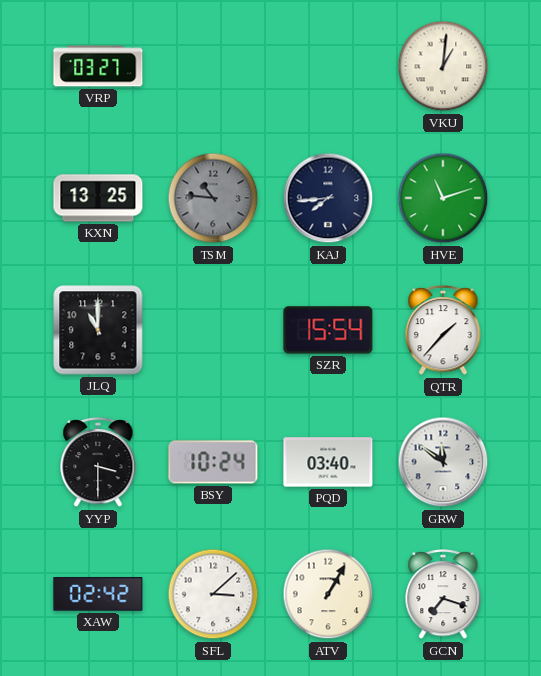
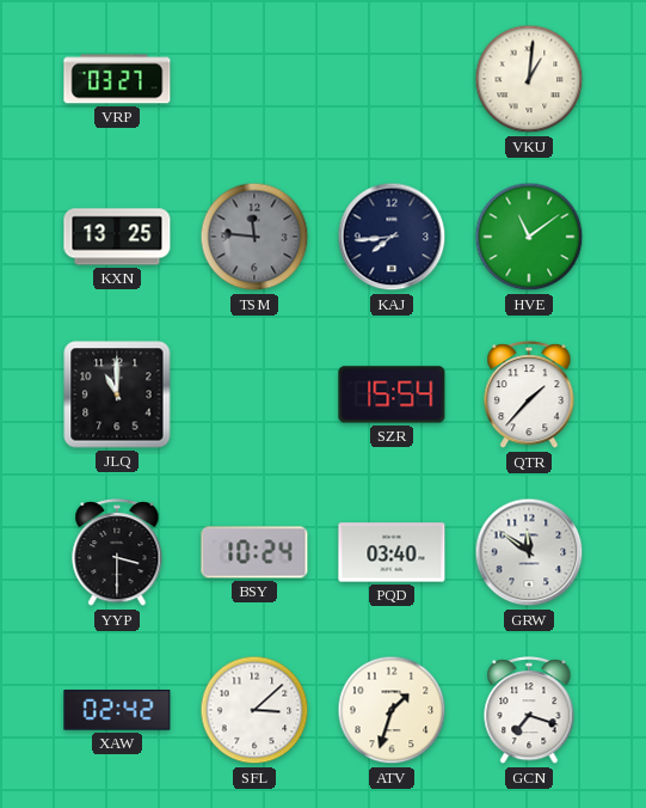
TSM: 10:46 -> 11:46 (254, 237)
HVE: 11:12 -> 11:09 (529, 237)
ATV: 1:05 -> 1:33 (392, 710)
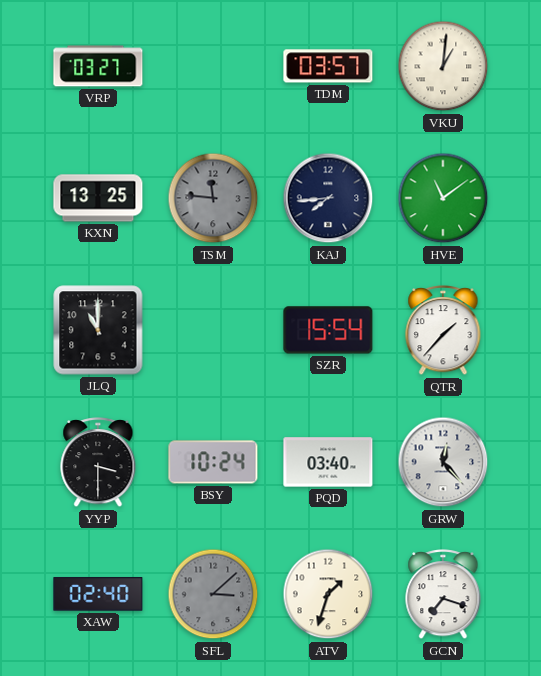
TDM: none -> 03:57 (328, 66)
GRW: 11:51 -> 12:23 (443, 462)
XAW: 02:42 -> 02:40 (98, 594)
SFL dial: white -> grey (213, 594)
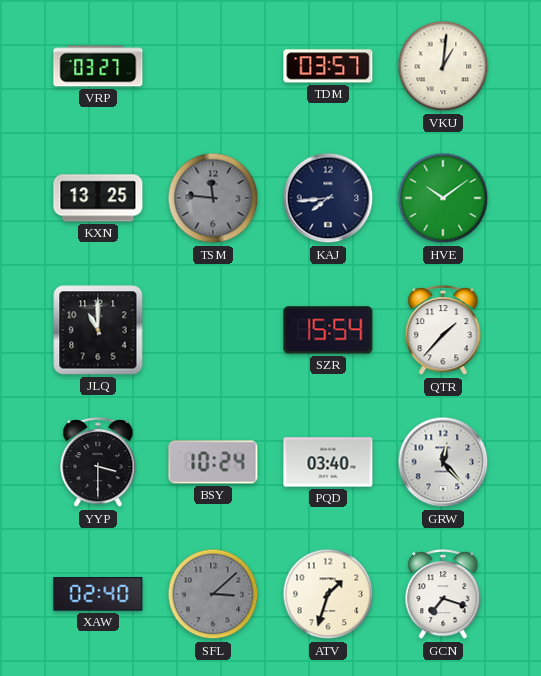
HVE: 11:09 -> 10:09 (443, 198)
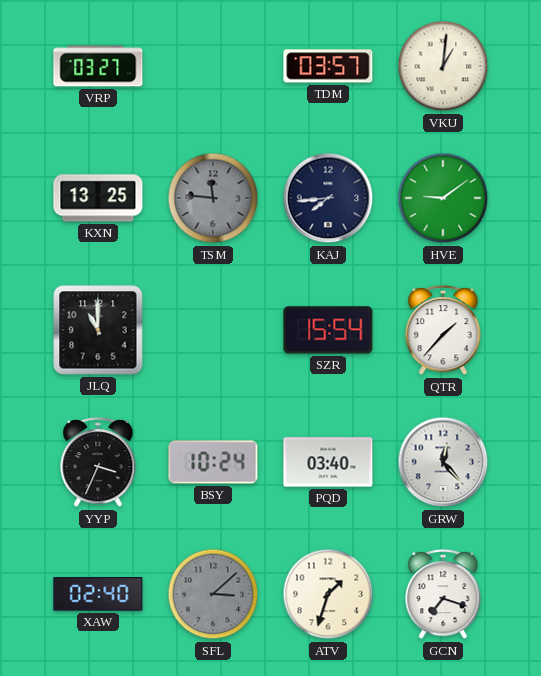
HVE: 10:09 -> 9:09 (443, 198)
YYP: 3:30 -> 3:34 (98, 463)
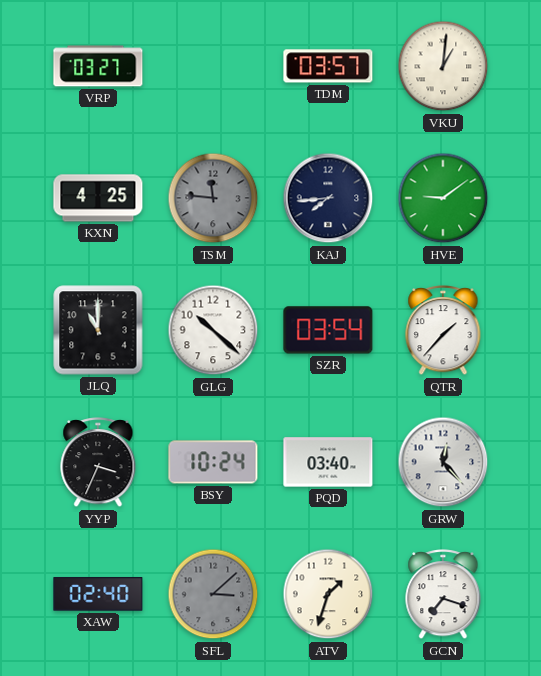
KXN: 13:25 -> 4:25 (98, 198)
GLG: none -> 10:22 (213, 330)
SZR: 15:54 -> 03:54 (328, 330)
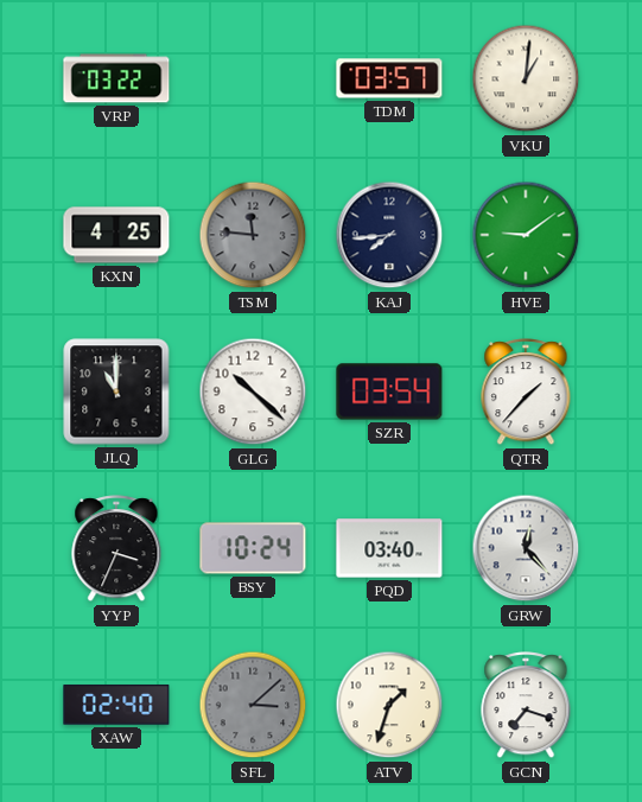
VRP: 03:27 -> 03:22 (116, 78)
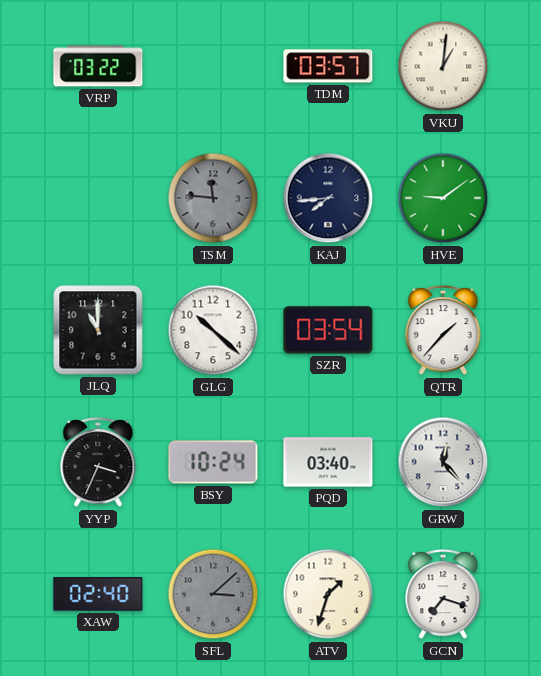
KXN: 4:25 -> none (116, 235)
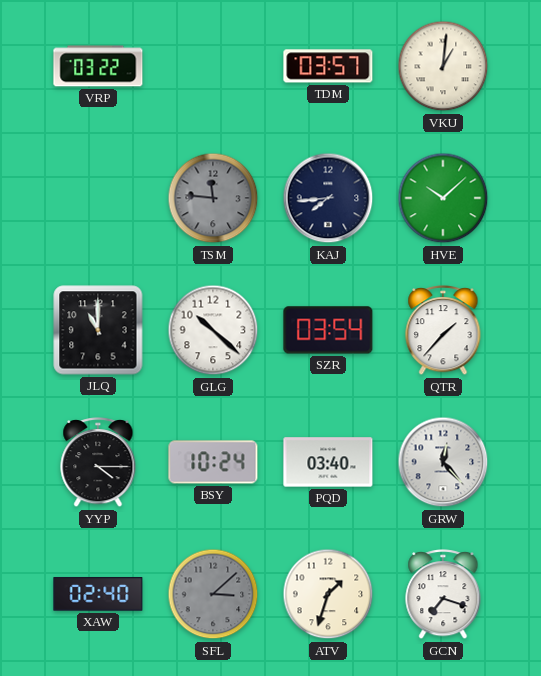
HVE: 9:09 -> 10:08 (443, 198)
YYP: 3:34 -> 4:15 (98, 463)
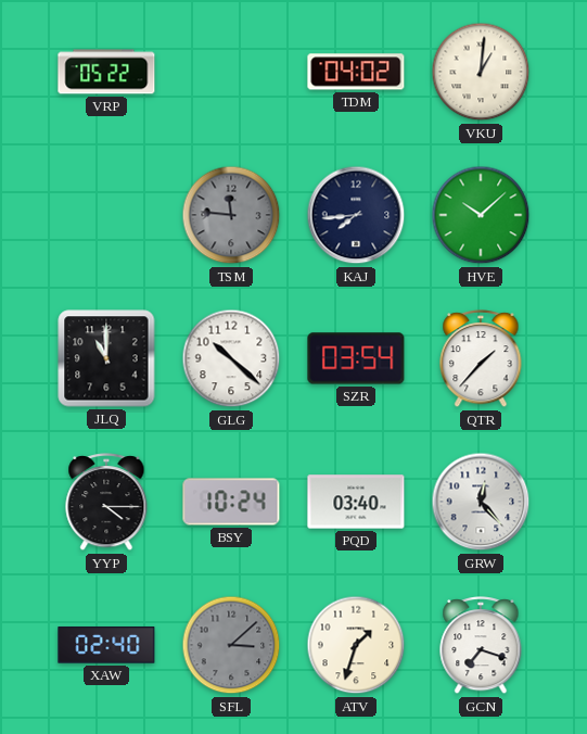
VRP: 03:22 -> 05:22 (106, 72)
TDM: 03:57 -> 04:02 (356, 72)
